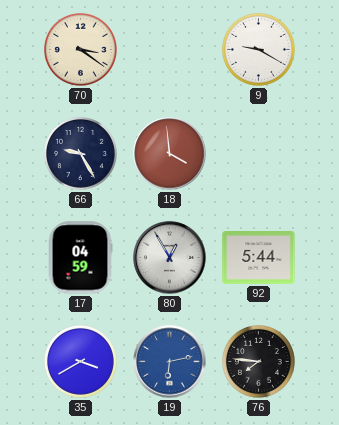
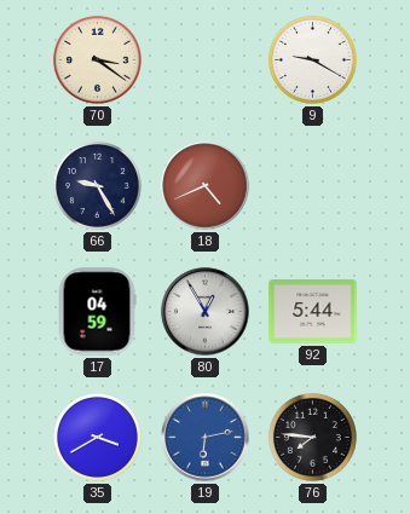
18: 3:59 -> 4:41 (206, 186)
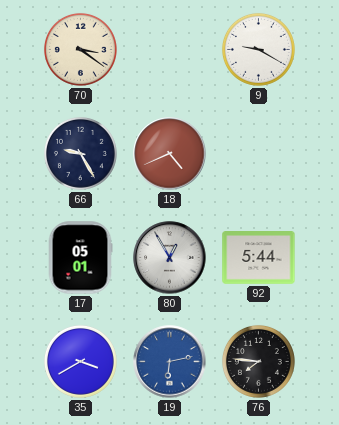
17: 04:59 -> 05:01 (80, 258)
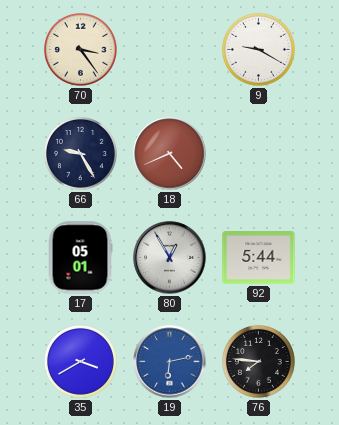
70: 3:21 -> 3:24 (80, 49)
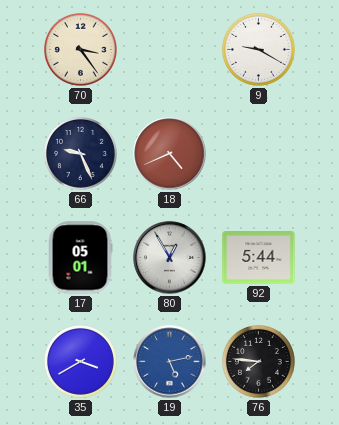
66: 9:25 -> 9:26 (80, 153)
19: 6:13 -> 5:13 (170, 362)
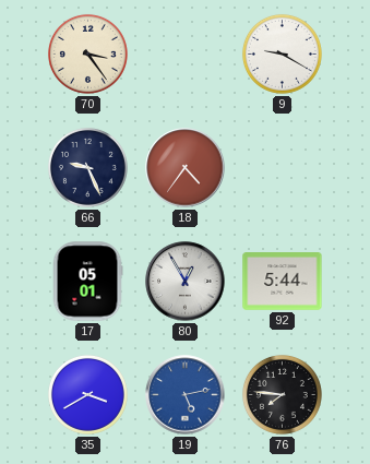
18: 4:41 -> 4:36 (186, 168)
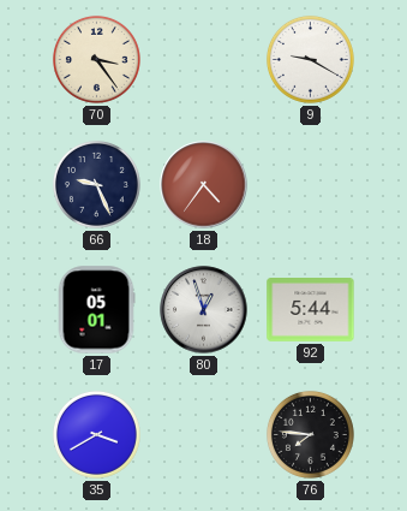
80: 12:55 -> 12:57 (204, 310)
19: 5:13 -> none (186, 395)
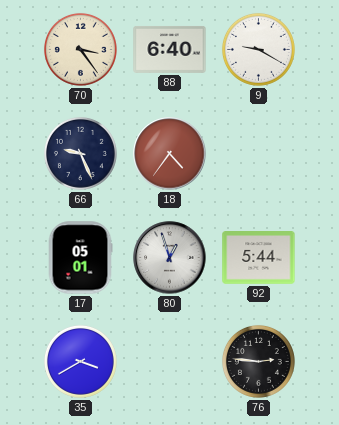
88: none -> 6:40 (170, 49)
76: 7:46 -> 2:46 (258, 361)
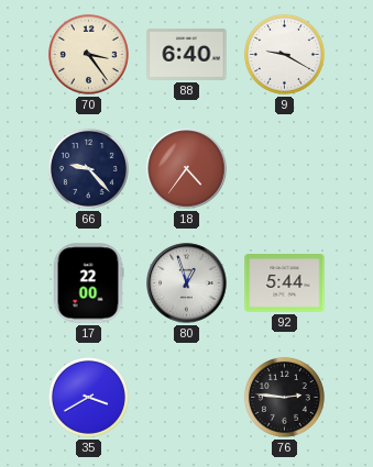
66: 9:26 -> 9:23 (88, 168)
17: 05:01 -> 22:00 (88, 283)
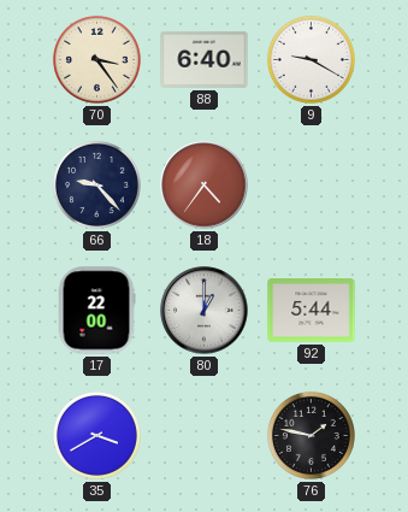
80: 12:57 -> 1:00 (205, 311)
76: 2:46 -> 1:47 (311, 435)
